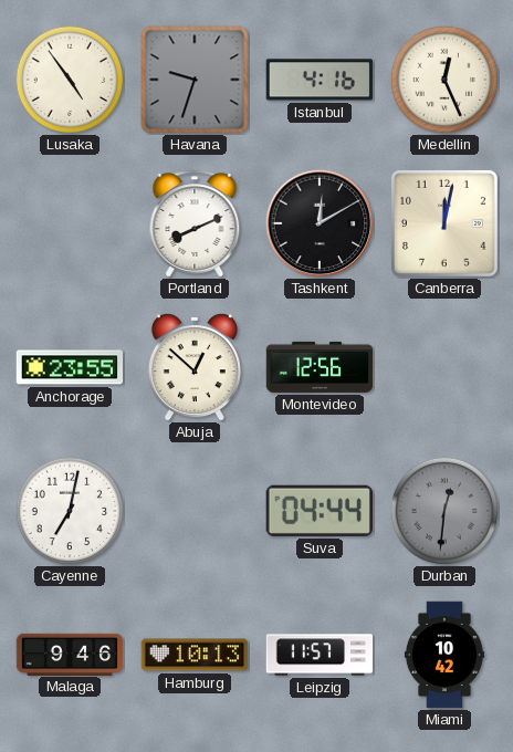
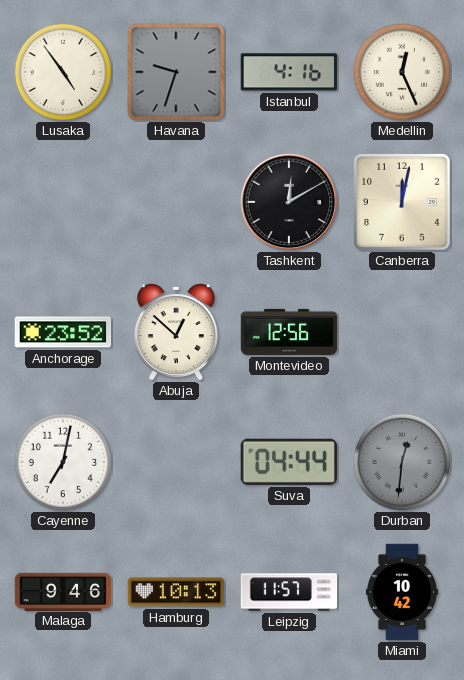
Portland: 8:11 -> none (195, 223)
Anchorage: 23:55 -> 23:52 (63, 332)
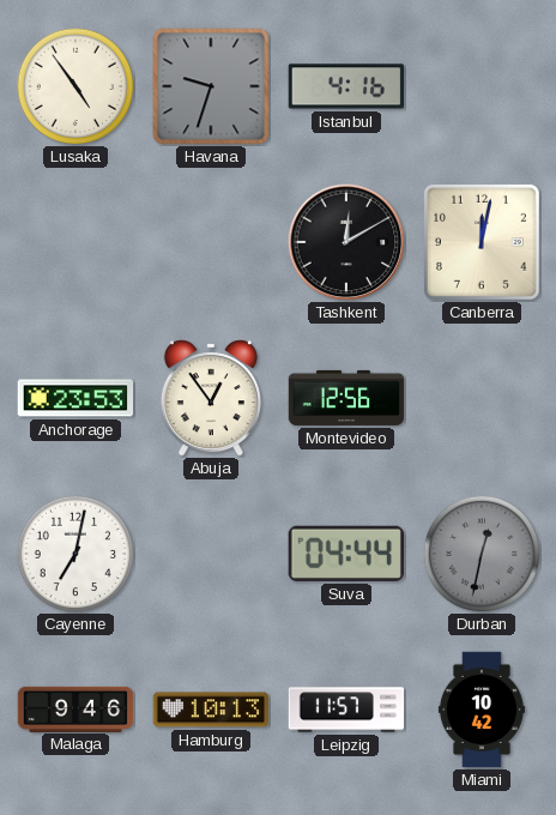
Medellin: 12:26 -> none (402, 72)
Anchorage: 23:52 -> 23:53 (75, 398)
Abuja: 12:52 -> 12:54 (211, 398)
Durban: 12:31 -> 12:32 (482, 554)
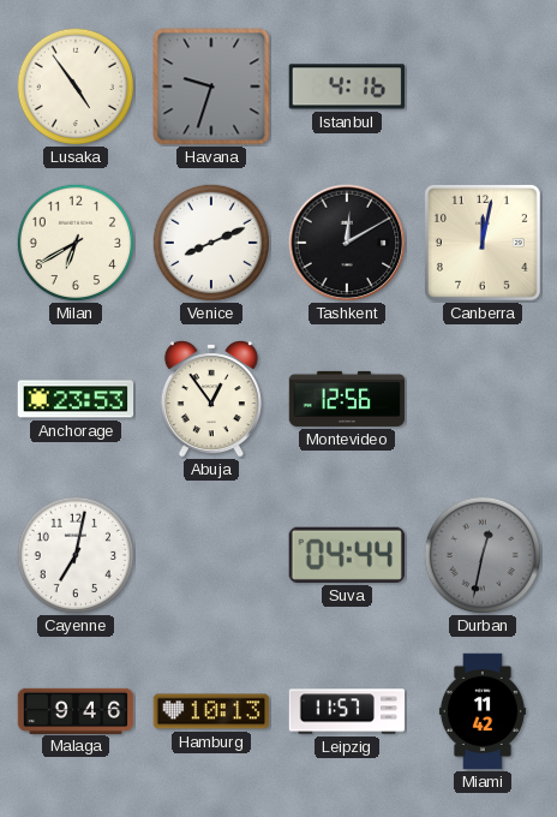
Milan: none -> 6:40 (76, 243)
Venice: none -> 8:11 (211, 243)
Miami: 10:42 -> 11:42 (483, 711)
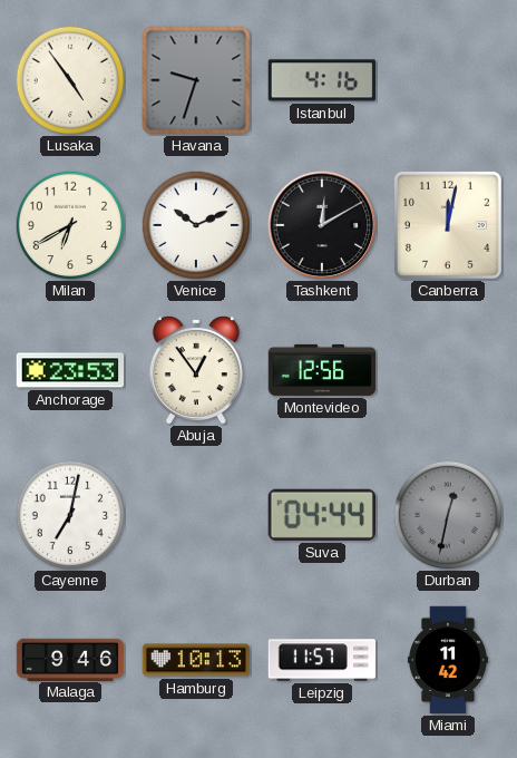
Venice: 8:11 -> 10:11 (196, 225)
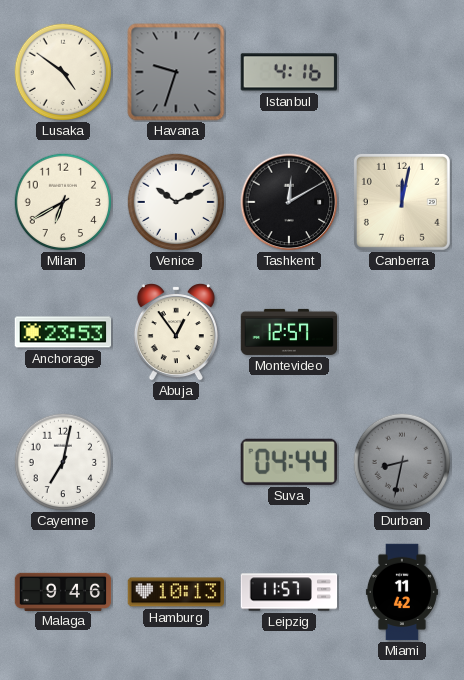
Lusaka: 4:54 -> 4:51 (63, 72)
Montevideo: 12:56 -> 12:57 (289, 332)
Durban: 12:32 -> 8:32 (402, 462)
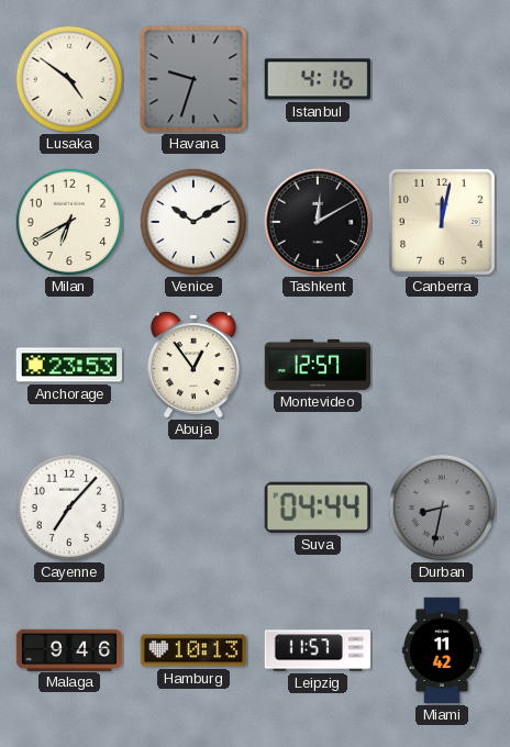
Venice: 10:11 -> 10:10 (193, 222)
Cayenne: 7:02 -> 7:07 (69, 508)
